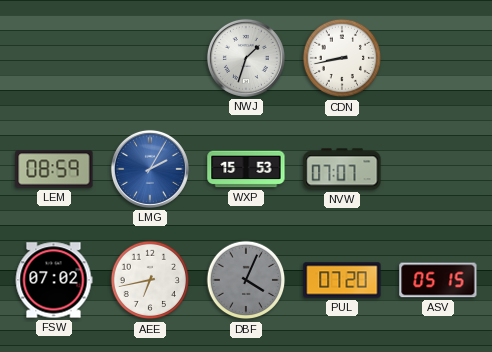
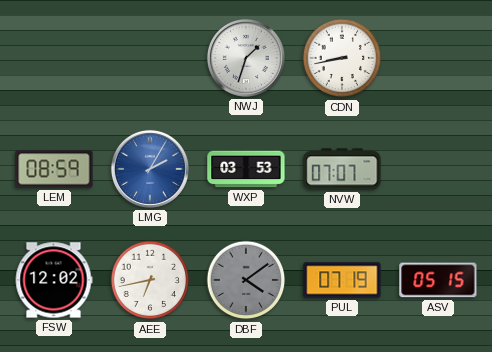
WXP: 15:53 -> 03:53 (246, 169)
FSW: 07:02 -> 12:02 (54, 280)
DBF: 4:04 -> 4:09 (246, 280)
PUL: 07:20 -> 07:19 (342, 280)
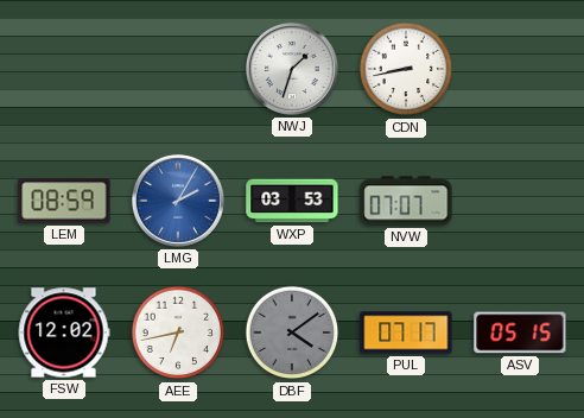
PUL: 07:19 -> 07:17 (406, 332)
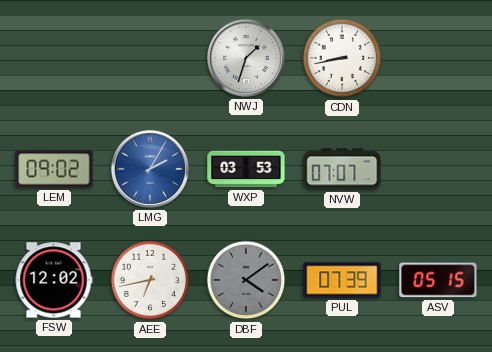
LEM: 08:59 -> 09:02 (54, 169)
PUL: 07:17 -> 07:39 (342, 280)
